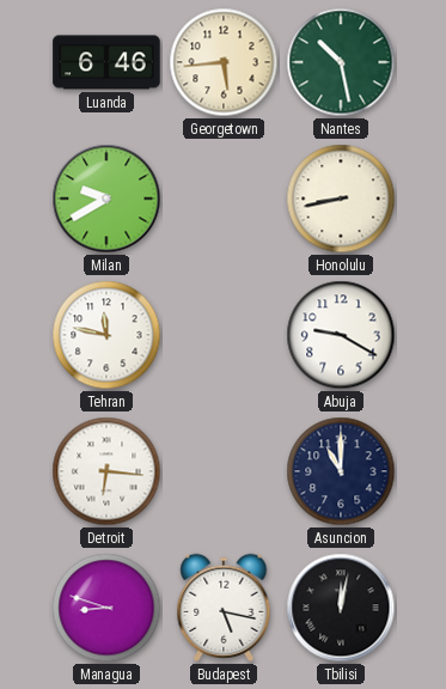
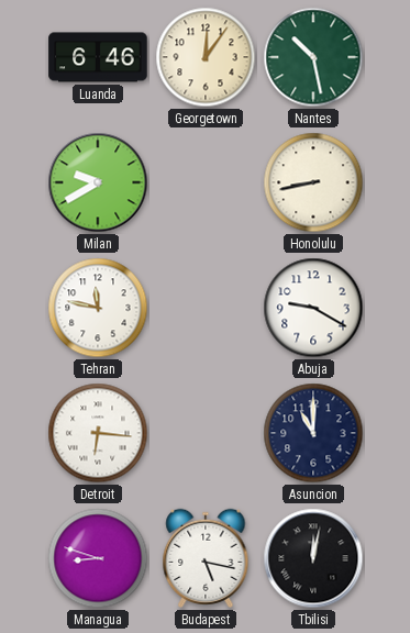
Georgetown: 5:44 -> 12:06 (206, 57)
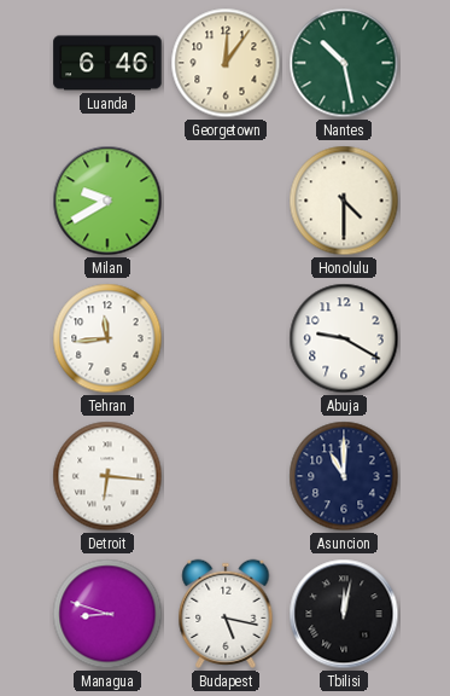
Honolulu: 8:43 -> 4:30 (344, 201)
Tehran: 11:47 -> 11:44 (107, 338)
